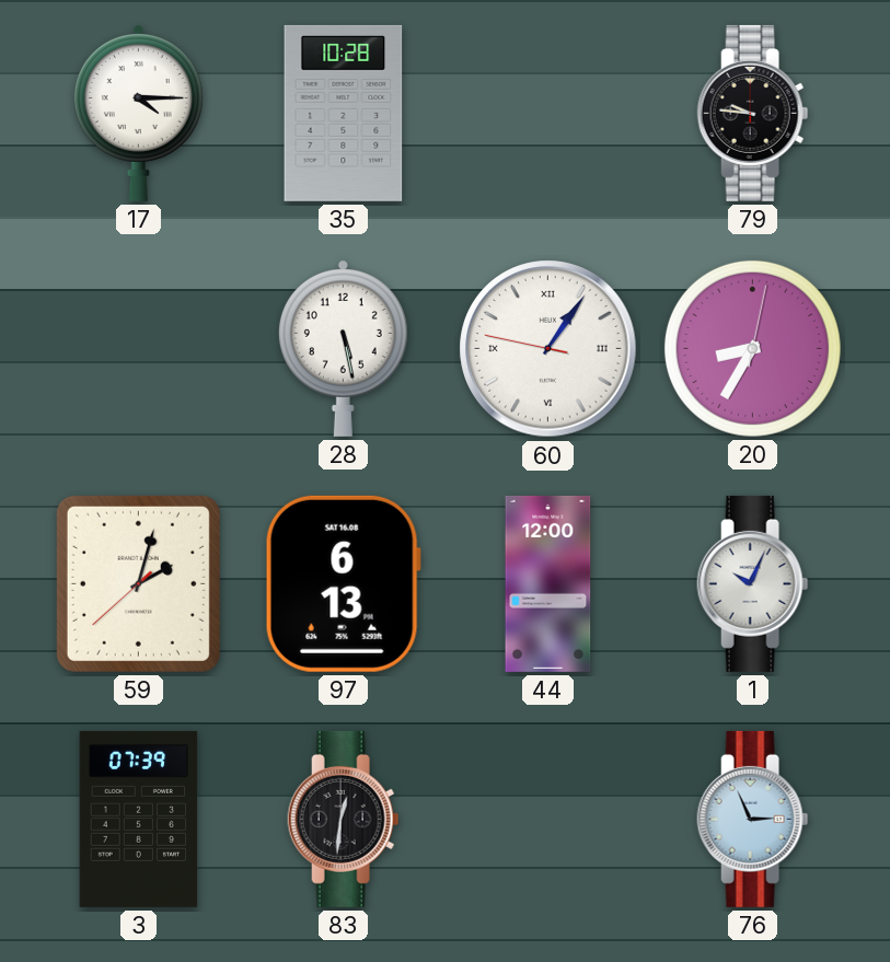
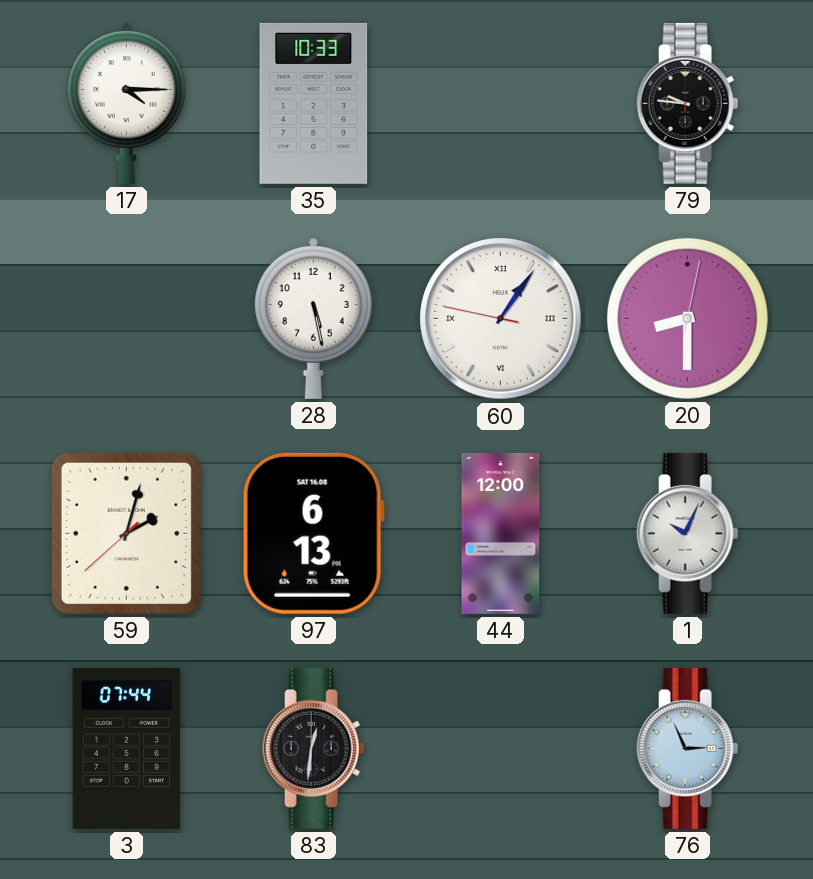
35: 10:28 -> 10:33 (314, 103)
20: 8:35 -> 8:30 (687, 318)
3: 07:39 -> 07:44 (127, 748)
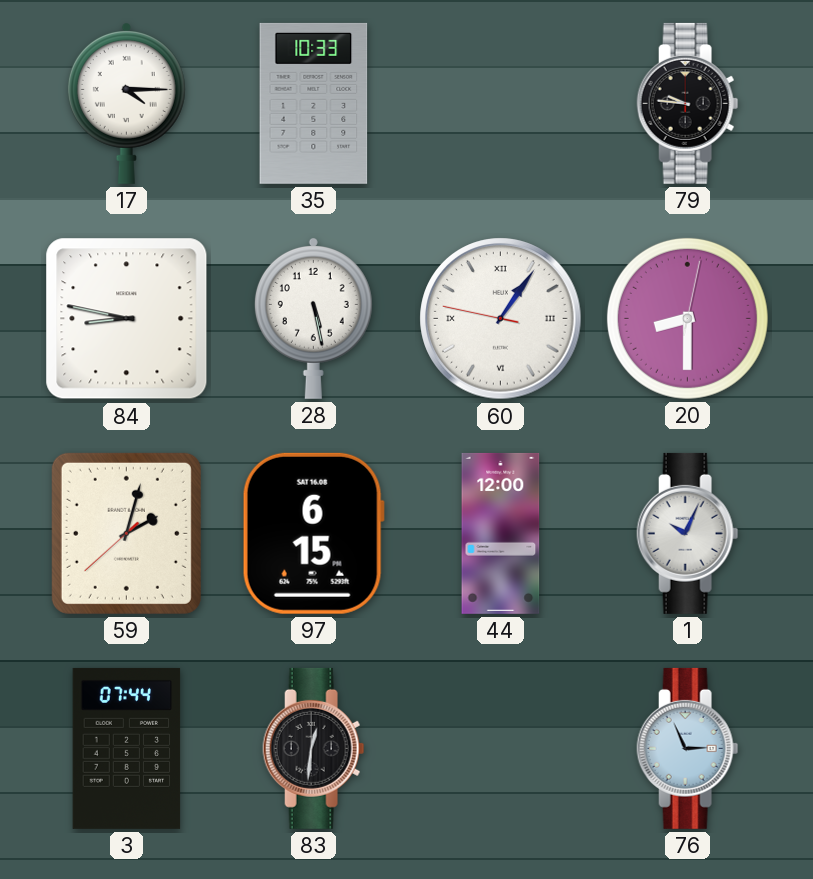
84: none -> 8:47 (127, 319)
97: 6:13 -> 6:15 (313, 533)
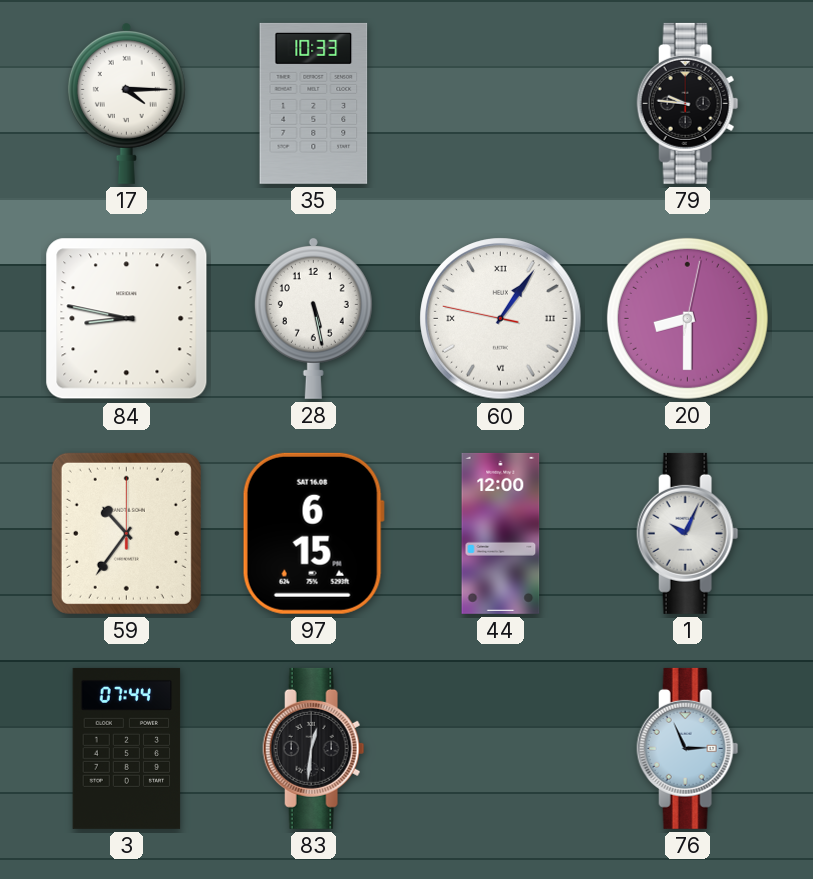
59: 2:02 -> 10:36 (126, 533)
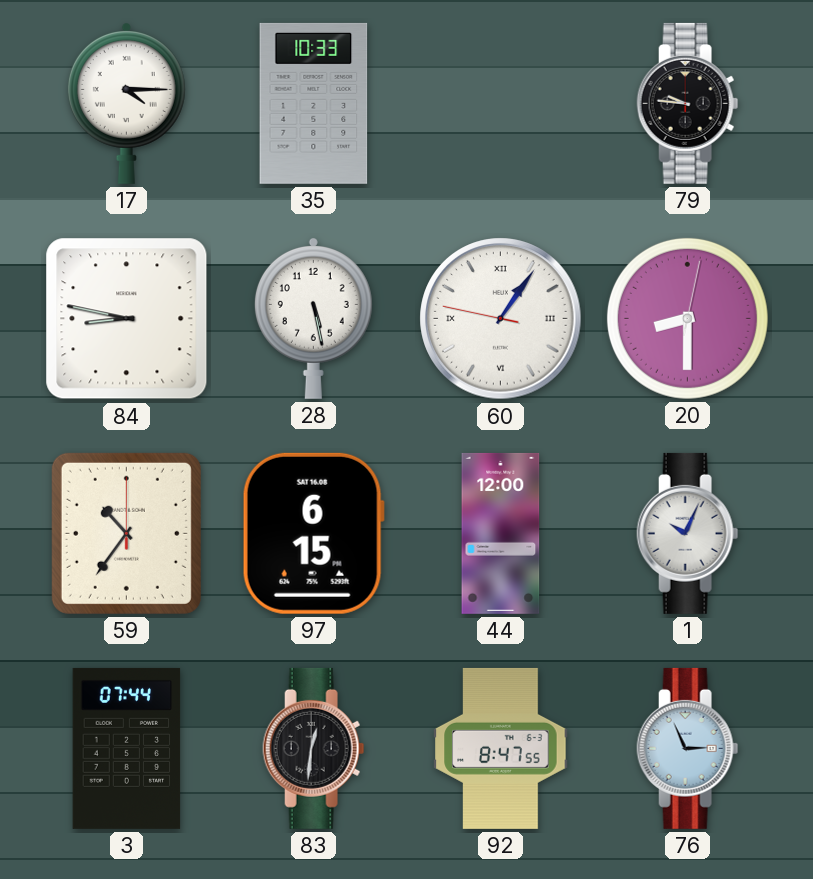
92: none -> 8:47 (501, 748)
